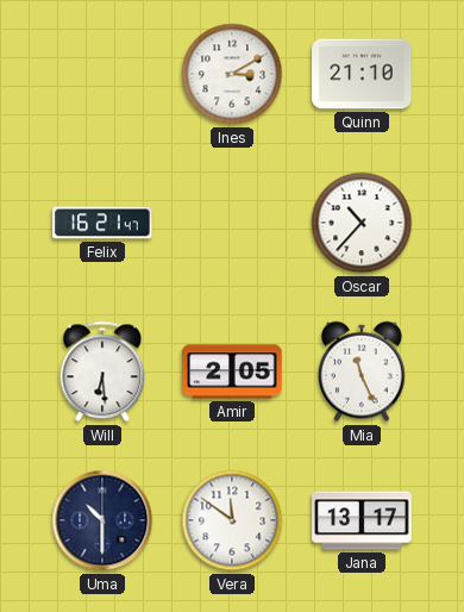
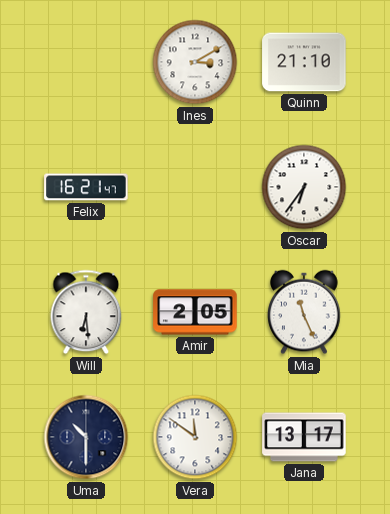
Oscar: 10:37 -> 6:36 (304, 187)
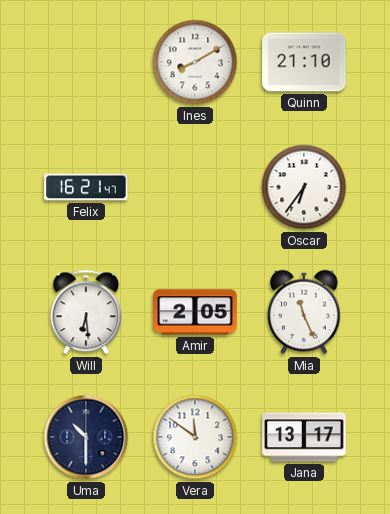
Ines: 3:10 -> 8:10 (195, 62)
